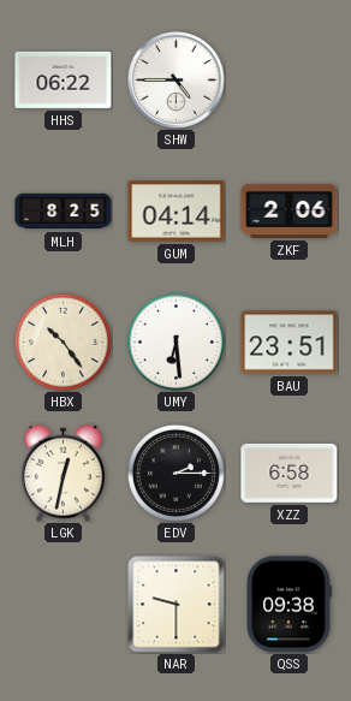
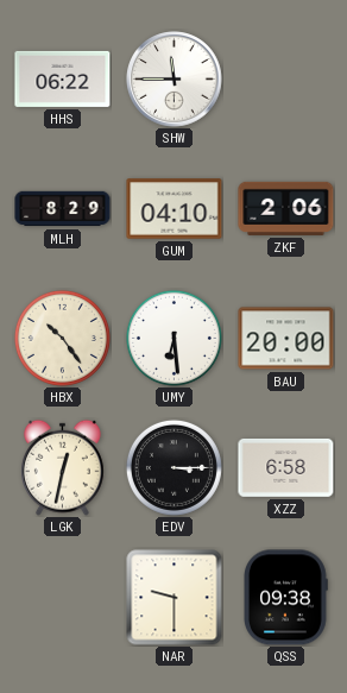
SHW: 4:45 -> 11:45 (175, 80)
MLH: 8:25 -> 8:29 (63, 209)
GUM: 04:14 -> 04:10 (175, 209)
BAU: 23:51 -> 20:00 (286, 339)
EDV: 2:15 -> 3:15 (173, 467)
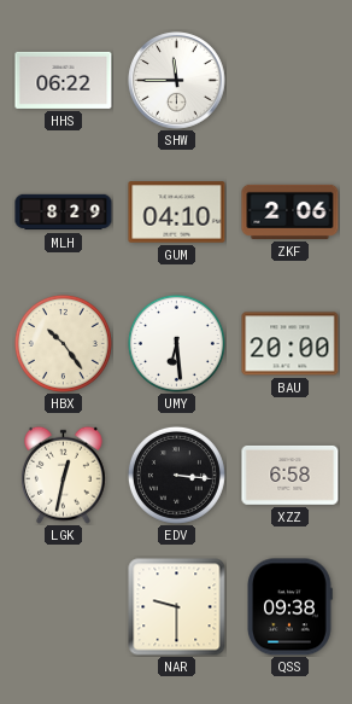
EDV: 3:15 -> 3:16 (176, 475)
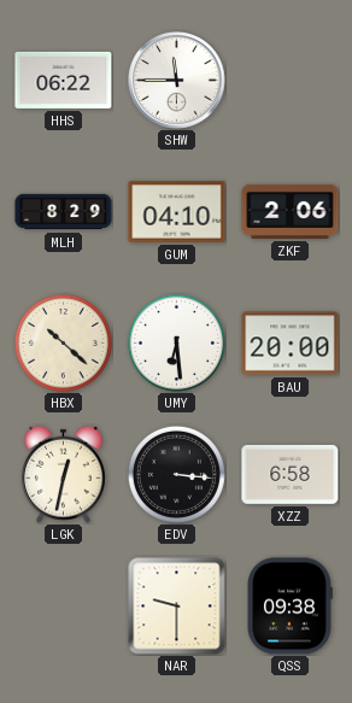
HBX: 10:24 -> 10:22 (63, 342)
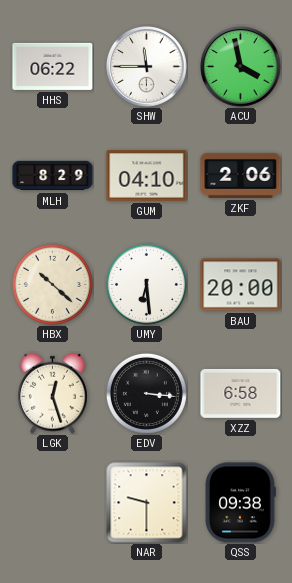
ACU: none -> 3:58 (241, 67)
LGK: 12:32 -> 12:27 (53, 393)
